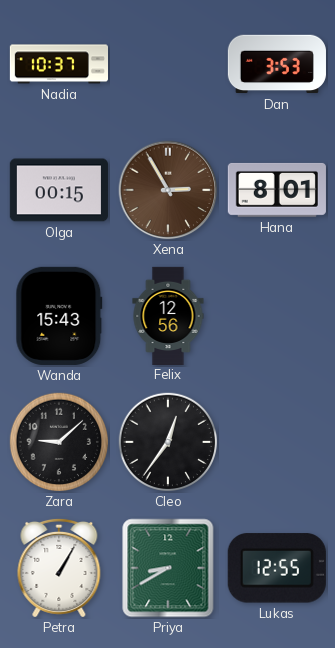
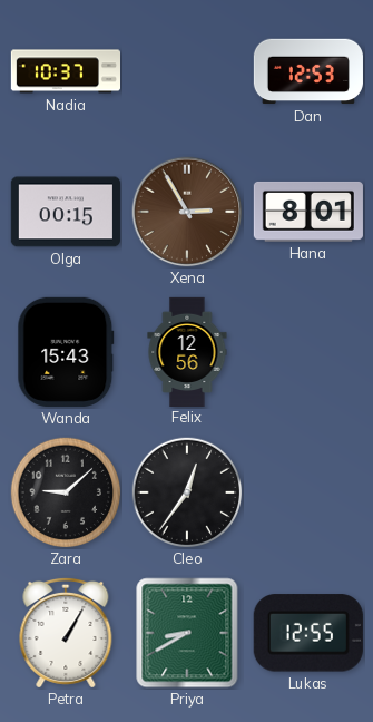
Dan: 3:53 -> 12:53 (308, 71)
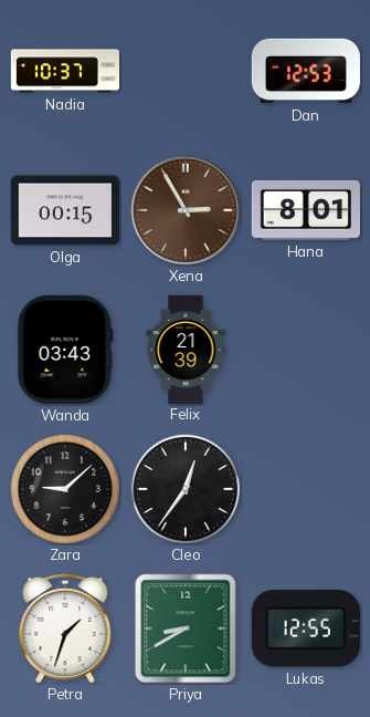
Wanda: 15:43 -> 03:43 (65, 350)
Felix: 12:56 -> 21:39 (186, 349)
Petra: 1:05 -> 1:33 (65, 628)
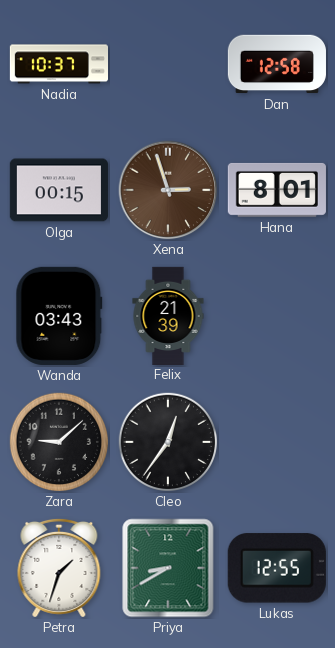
Dan: 12:53 -> 12:58 (277, 64)
Xena: 2:55 -> 2:57 (168, 190)
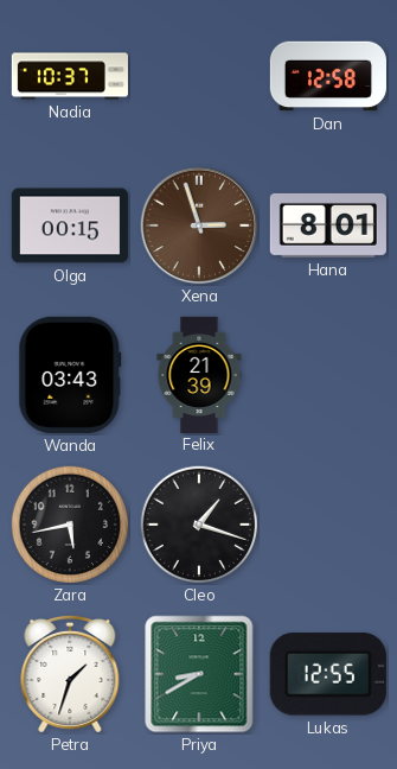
Zara: 9:08 -> 5:43 (70, 525)
Cleo: 12:36 -> 1:18 (199, 525)
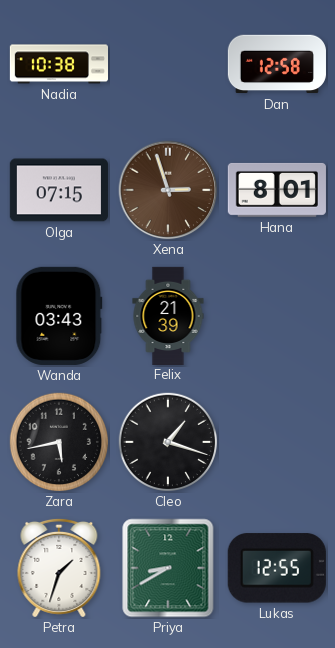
Nadia: 10:37 -> 10:38 (58, 64)
Olga: 00:15 -> 07:15 (59, 190)
